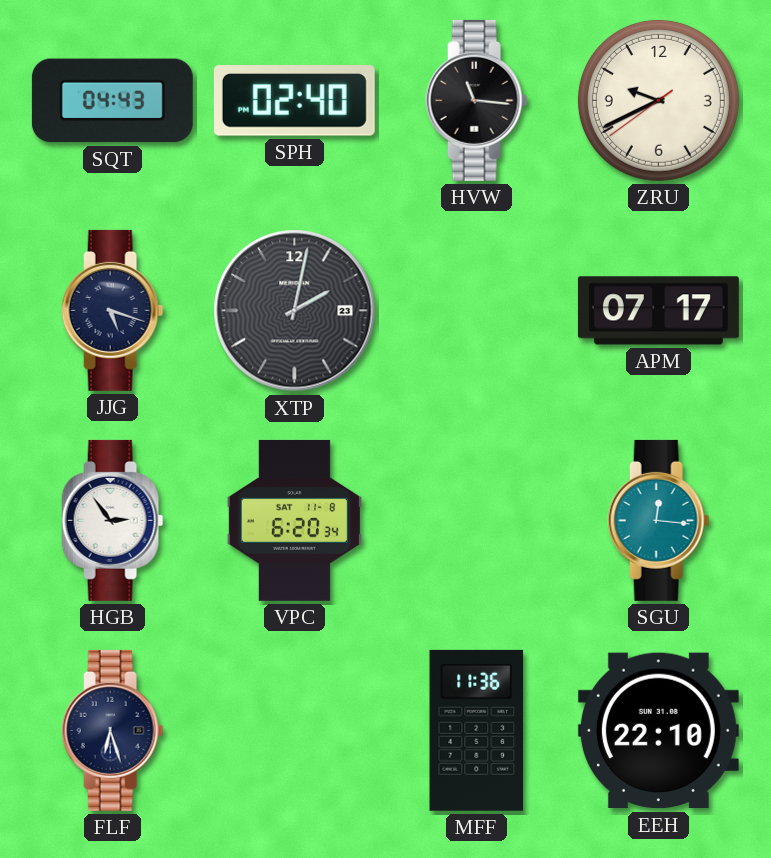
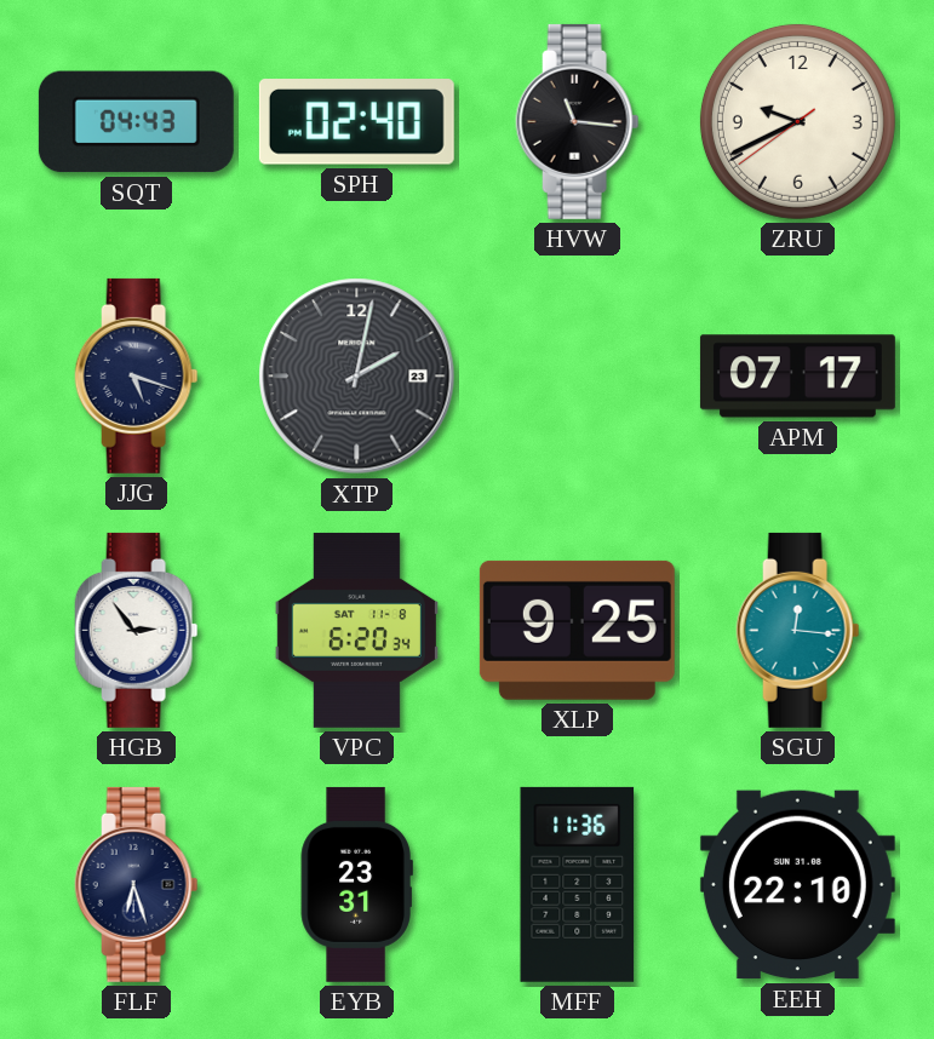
XLP: none -> 9:25 (577, 630)
EYB: none -> 23:31 (356, 884)
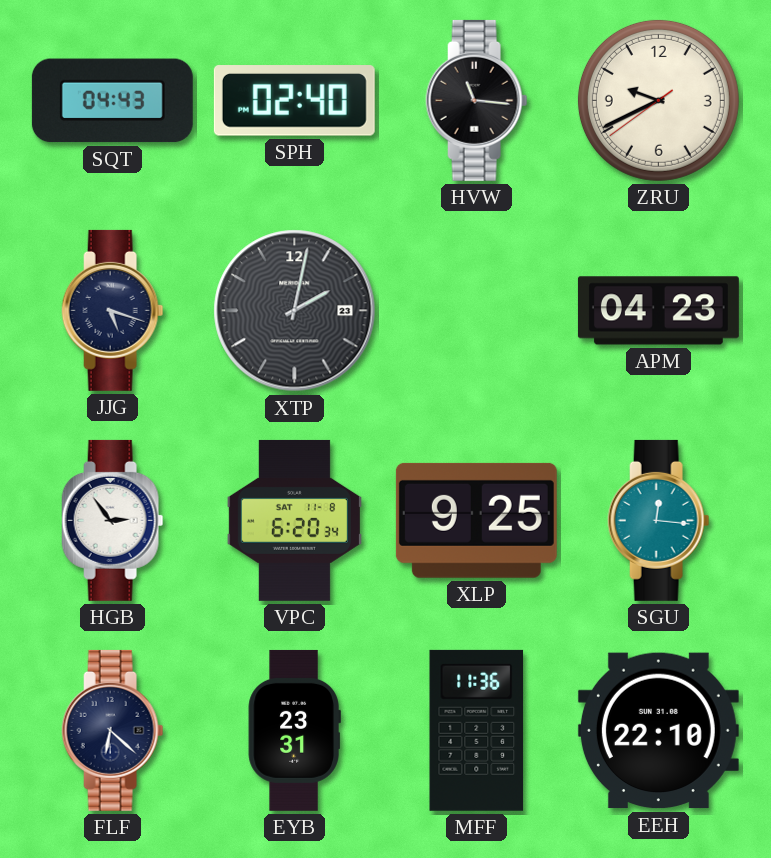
APM: 07:17 -> 04:23 (658, 311)
FLF: 6:27 -> 6:22 (113, 730)
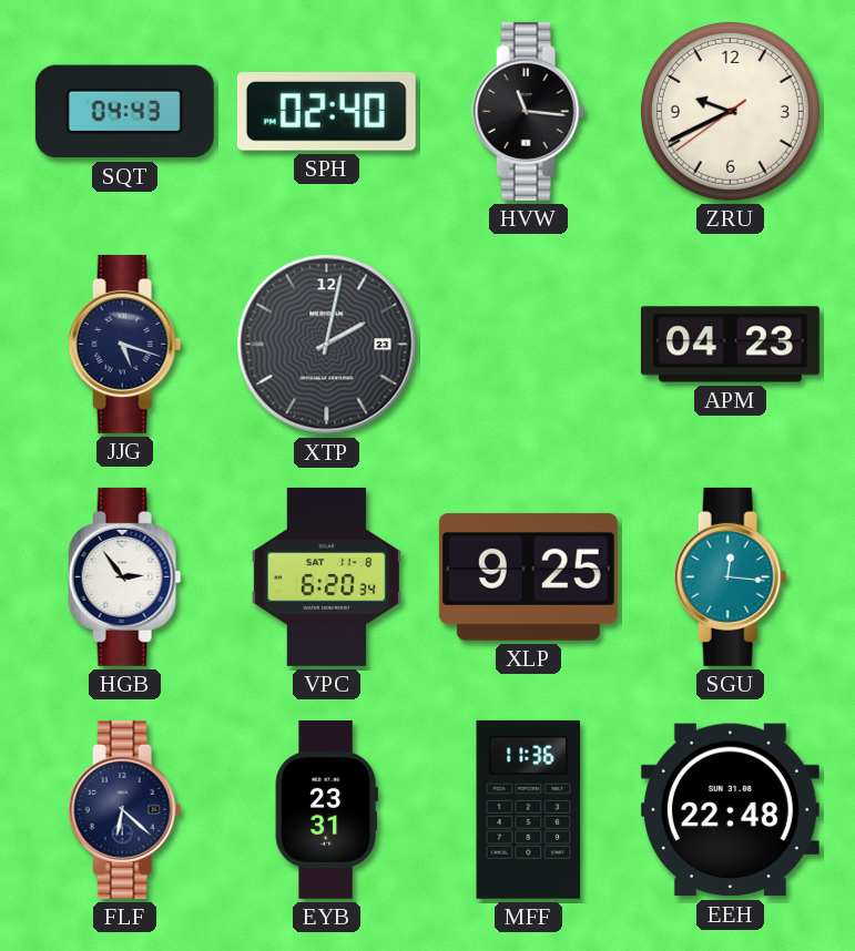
EEH: 22:10 -> 22:48 (730, 810)
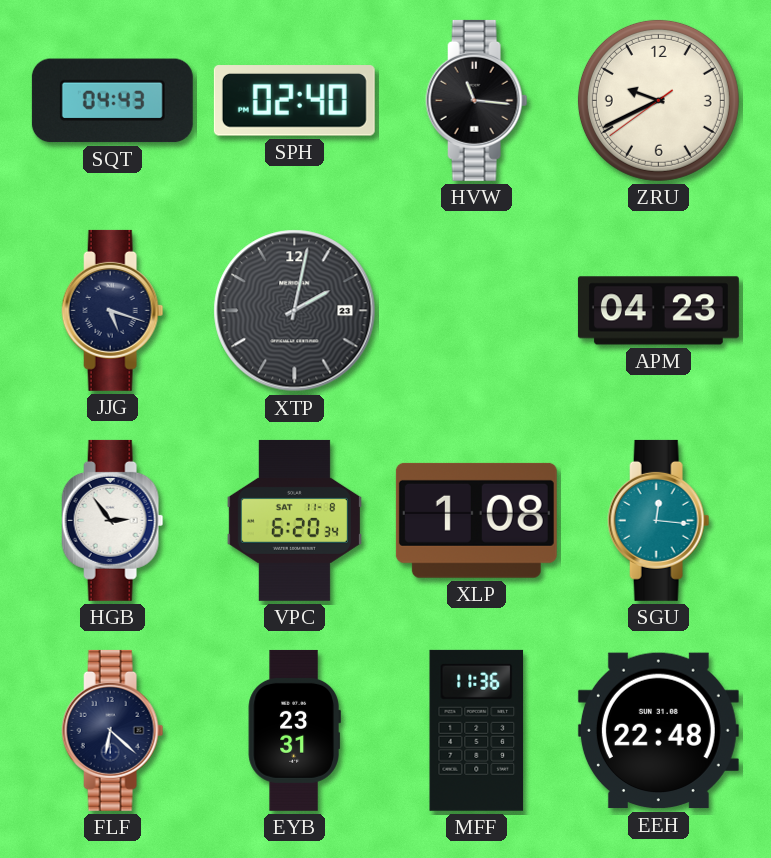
XLP: 9:25 -> 1:08 (476, 520)
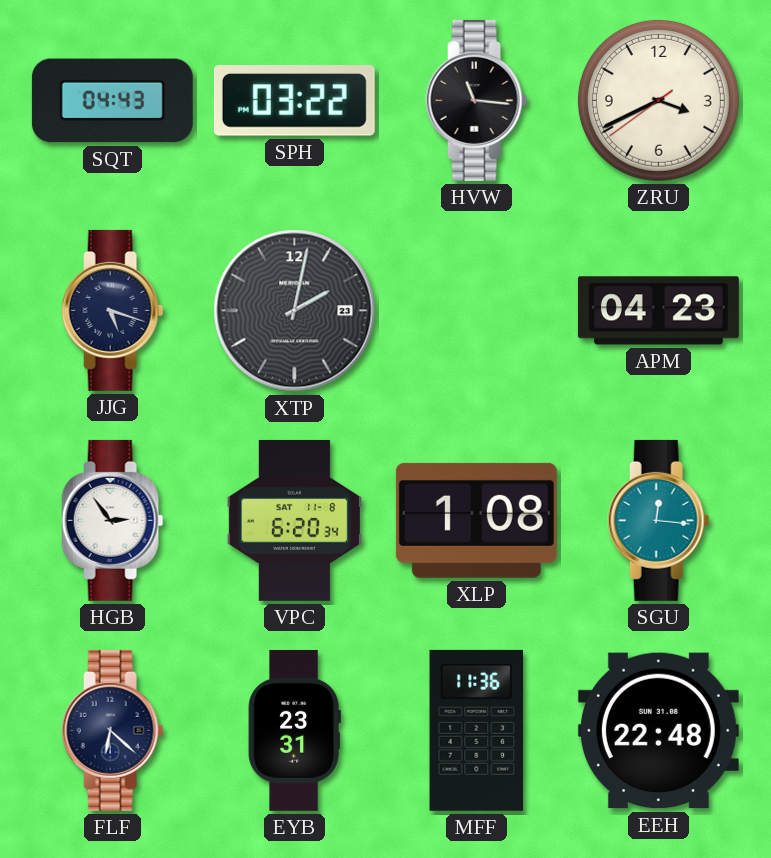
SPH: 02:40 -> 03:22 (294, 101)
ZRU: 9:40 -> 3:40 (658, 100)
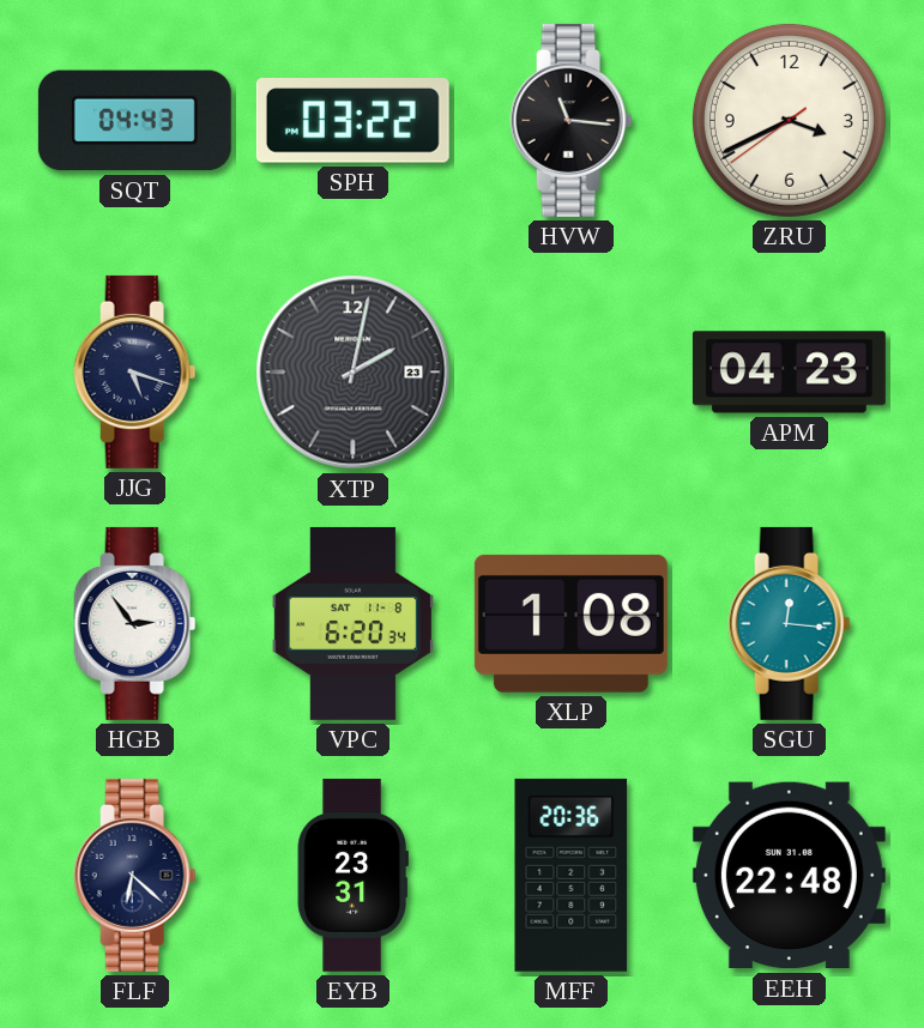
MFF: 11:36 -> 20:36 (572, 875)
